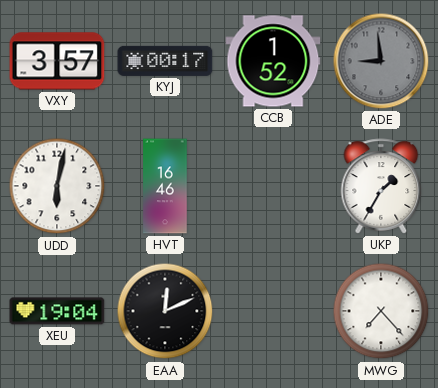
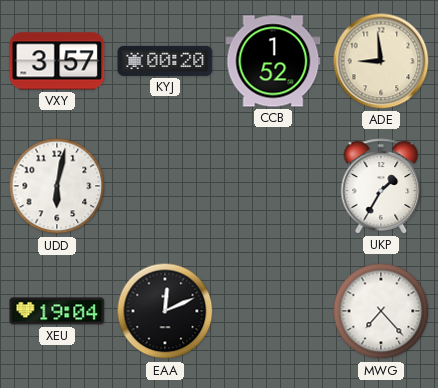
KYJ: 00:17 -> 00:20 (165, 61)
ADE dial: grey -> cream (381, 61)
HVT: 16:46 -> none (165, 186)
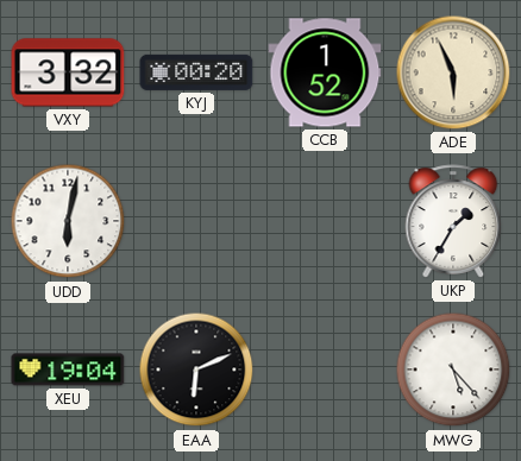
VXY: 3:57 -> 3:32 (68, 72)
ADE: 8:59 -> 5:56 (453, 72)
EAA: 12:11 -> 6:11 (196, 370)
MWG: 7:23 -> 5:23 (453, 370)
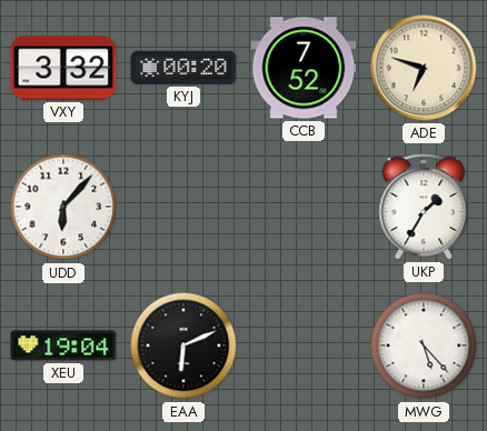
CCB: 1:52 -> 7:52 (304, 68)
ADE: 5:56 -> 6:48 (424, 68)
UDD: 6:02 -> 6:07 (63, 207)
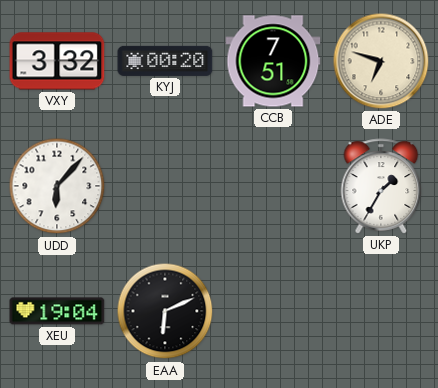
CCB: 7:52 -> 7:51 (273, 61)
MWG: 5:23 -> none (424, 345)
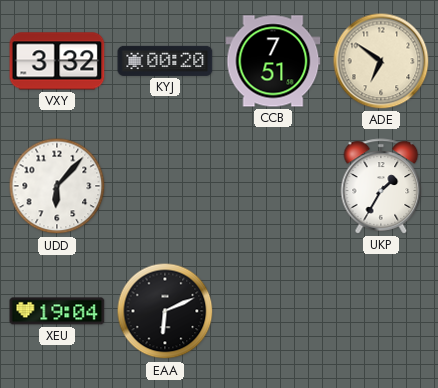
ADE: 6:48 -> 6:51 (381, 61)
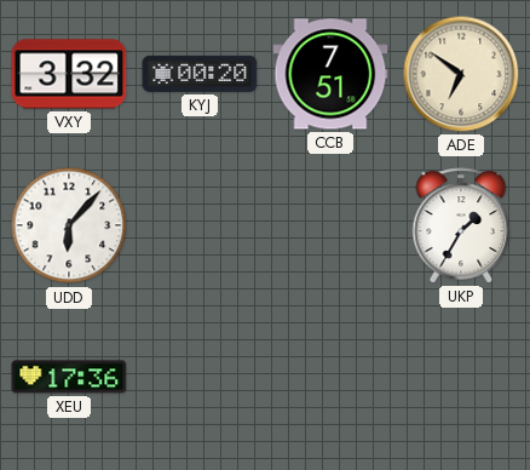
XEU: 19:04 -> 17:36 (69, 377)
EAA: 6:11 -> none (165, 311)
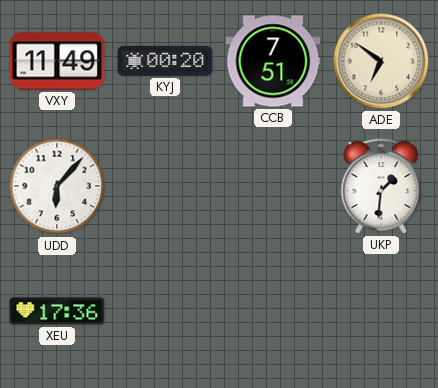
VXY: 3:32 -> 11:49 (57, 61)
UKP: 1:35 -> 1:31 (381, 186)
